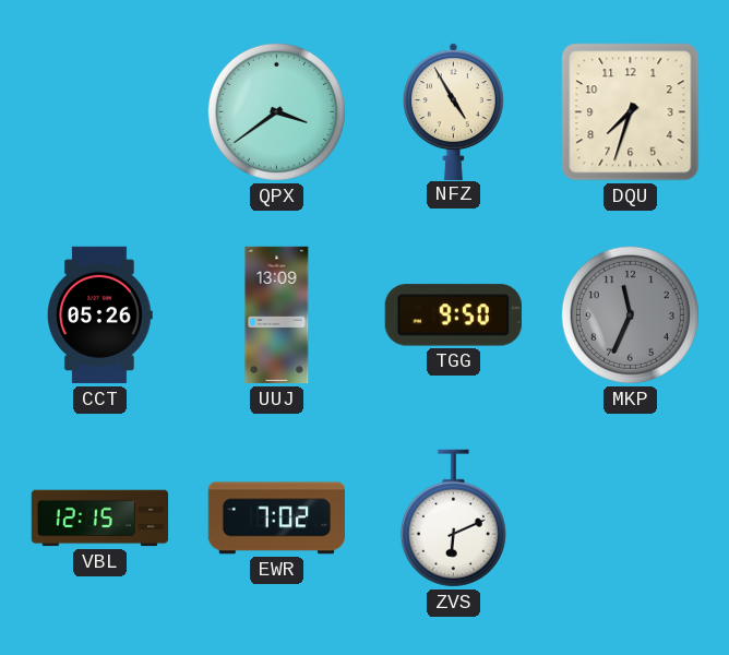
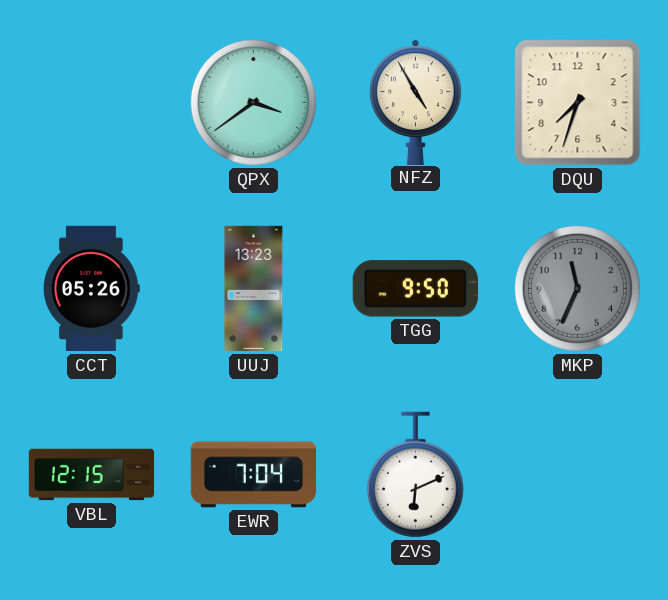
UUJ: 13:09 -> 13:23 (254, 289)
EWR: 7:02 -> 7:04 (253, 475)
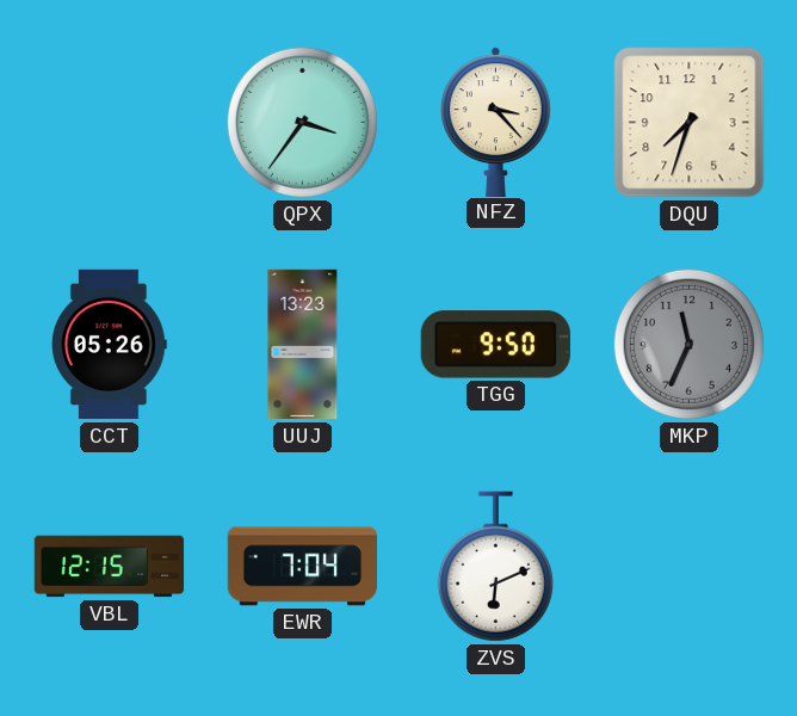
QPX: 3:39 -> 3:36 (302, 122)
NFZ: 4:55 -> 3:23 (495, 122)
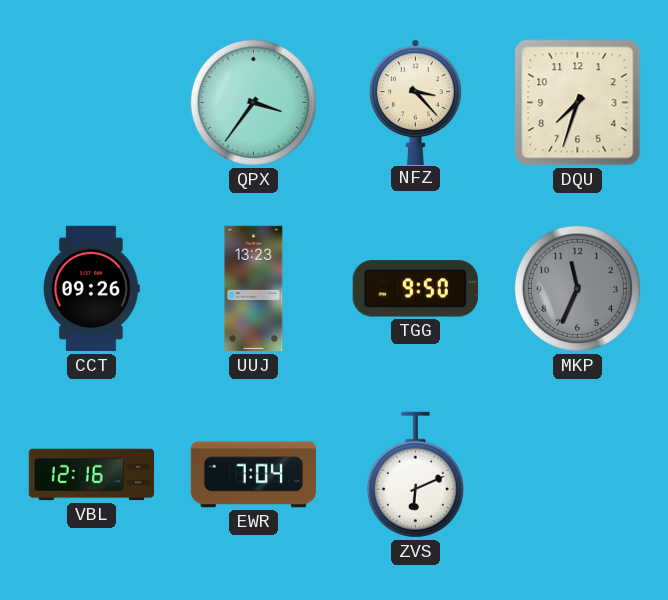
CCT: 05:26 -> 09:26 (92, 289)
VBL: 12:15 -> 12:16 (92, 475)
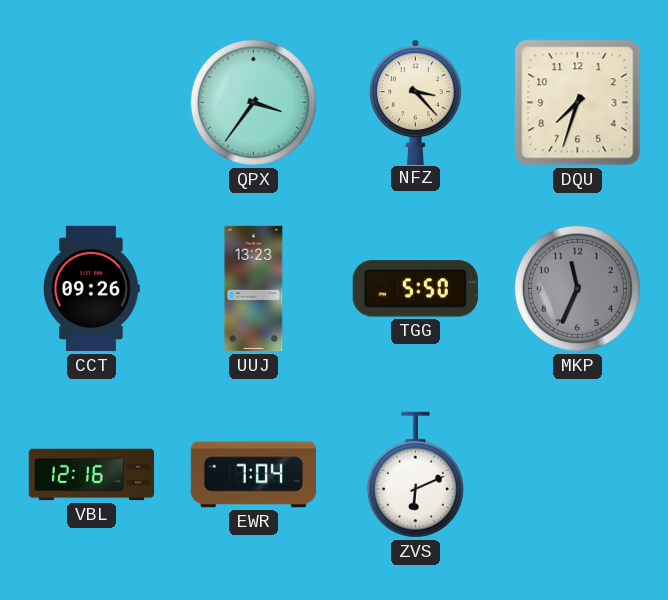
TGG: 9:50 -> 5:50 (415, 289)
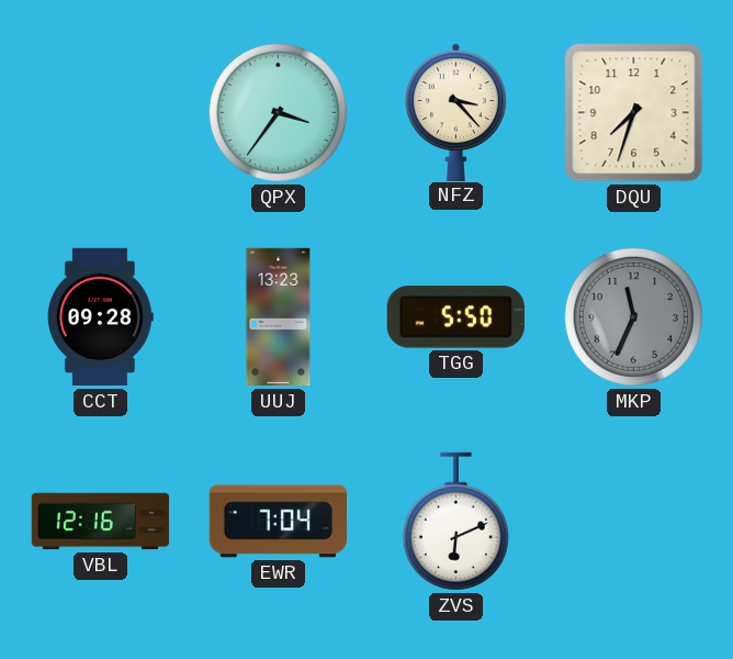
CCT: 09:26 -> 09:28 (101, 317)
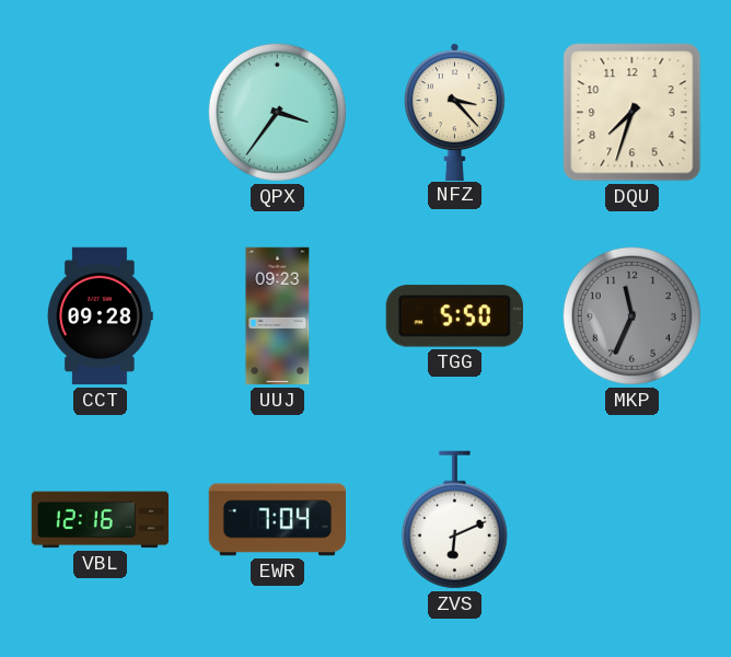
UUJ: 13:23 -> 09:23 (278, 316)
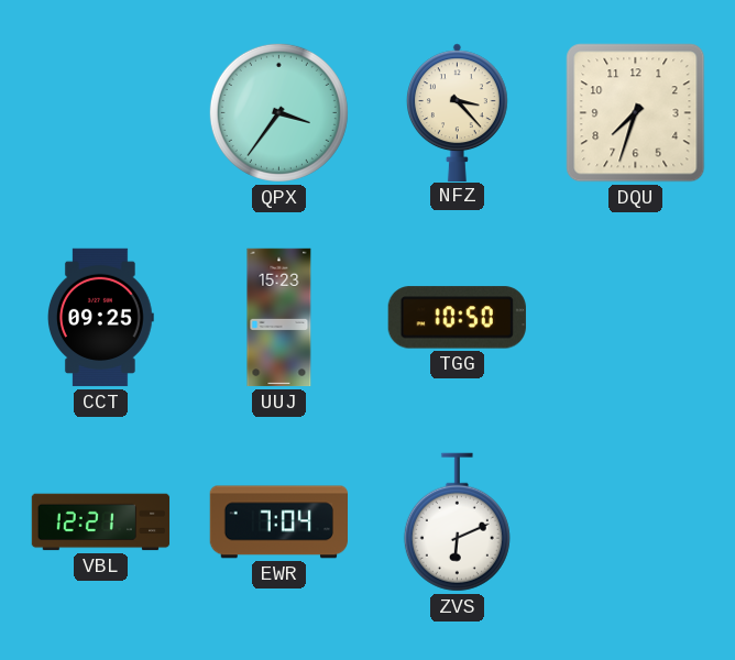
CCT: 09:28 -> 09:25 (101, 318)
UUJ: 09:23 -> 15:23 (279, 318)
TGG: 5:50 -> 10:50 (457, 318)
MKP: 11:34 -> none (631, 315)
VBL: 12:16 -> 12:21 (101, 522)
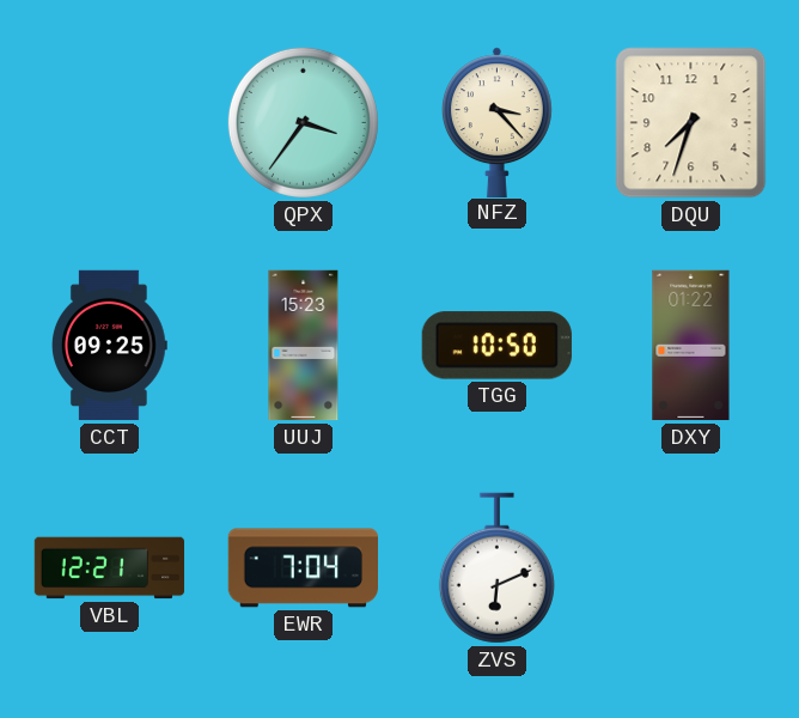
DXY: none -> 01:22 (691, 346)
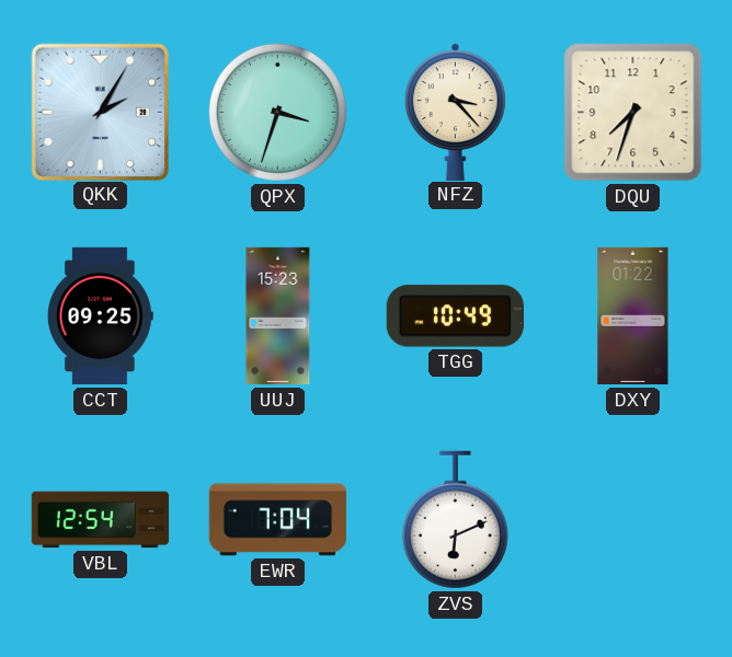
QKK: none -> 2:05 (100, 112)
QPX: 3:36 -> 3:33 (277, 112)
TGG: 10:50 -> 10:49 (455, 316)
VBL: 12:21 -> 12:54 (101, 520)
